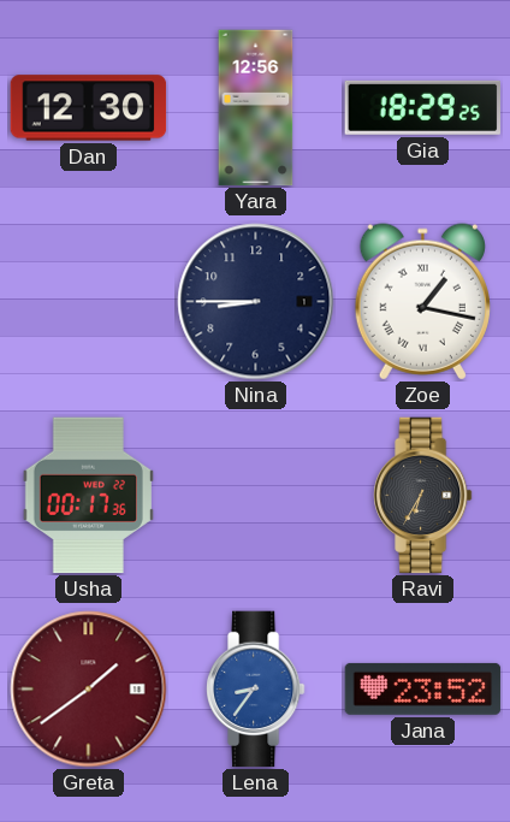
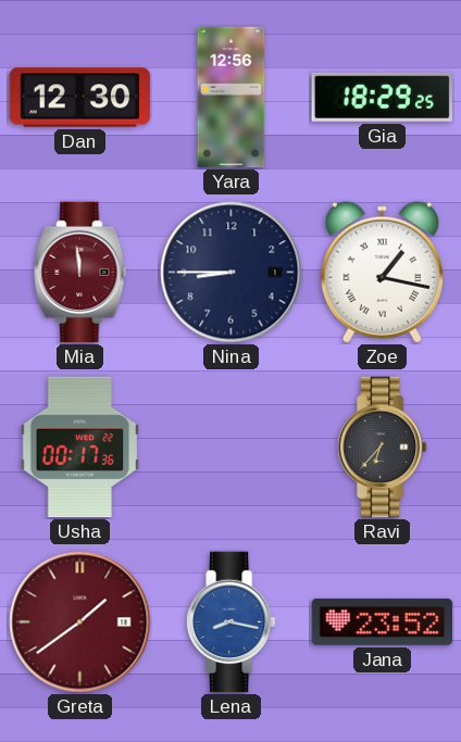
Mia: none -> 11:59 (80, 273)
Ravi: 6:35 -> 6:37 (383, 448)
Lena: 8:36 -> 8:17 (232, 622)
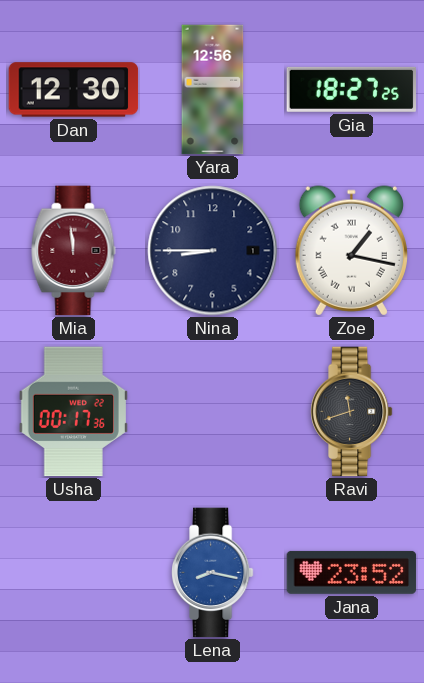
Gia: 18:29 -> 18:27 (351, 89)
Ravi: 6:37 -> 11:42 (352, 412)
Greta: 1:39 -> none (80, 622)
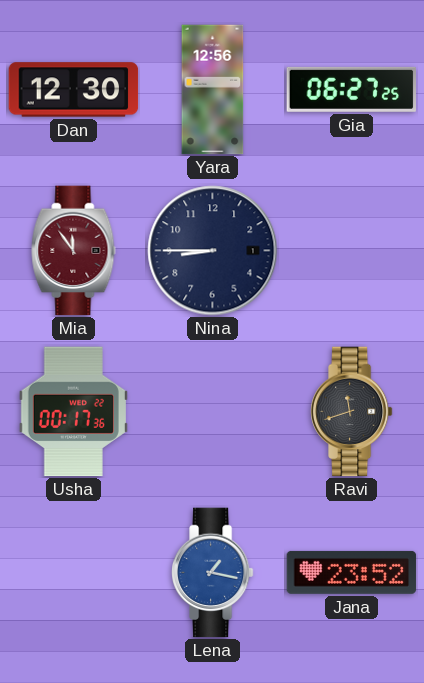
Gia: 18:27 -> 06:27 (351, 89)
Mia: 11:59 -> 11:54 (74, 251)
Zoe: 1:17 -> none (351, 251)
Lena: 8:17 -> 1:17 (213, 573)
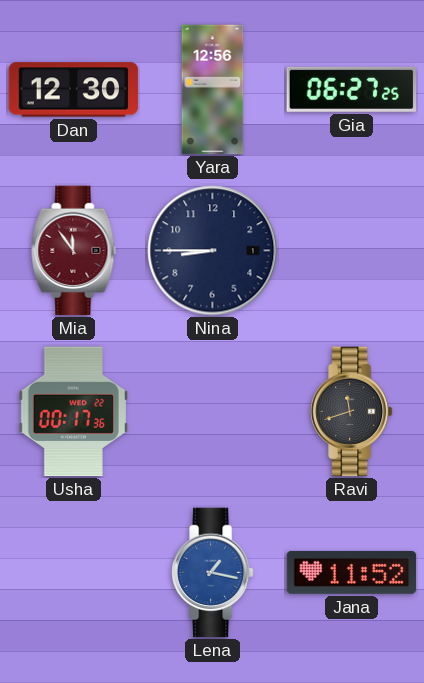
Jana: 23:52 -> 11:52 (352, 572)
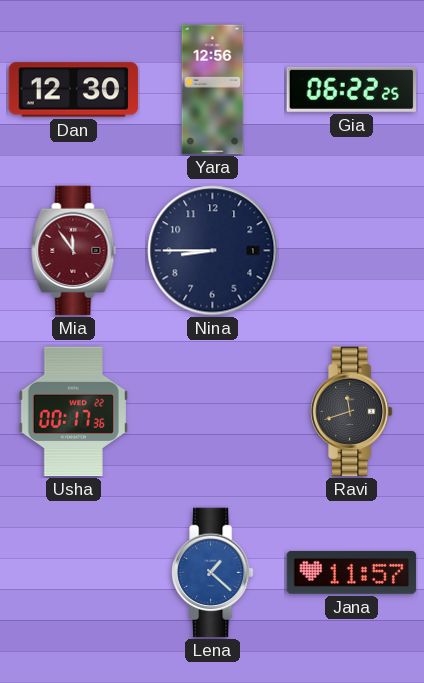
Gia: 06:27 -> 06:22 (351, 89)
Lena: 1:17 -> 1:22 (213, 573)
Jana: 11:52 -> 11:57 (352, 572)
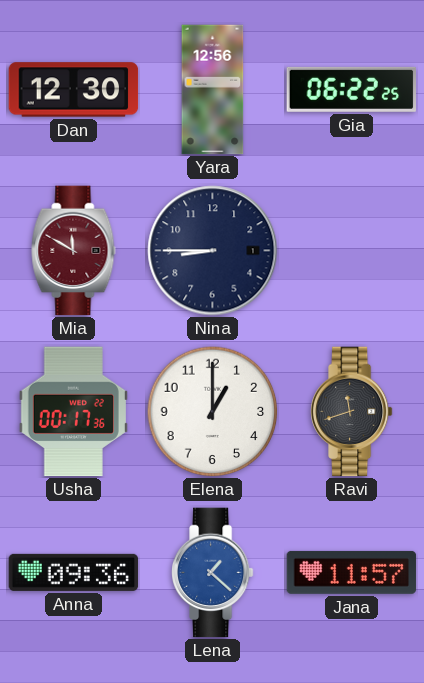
Mia: 11:54 -> 11:50 (74, 251)
Elena: none -> 1:00 (213, 412)
Anna: none -> 09:36 (74, 572)
